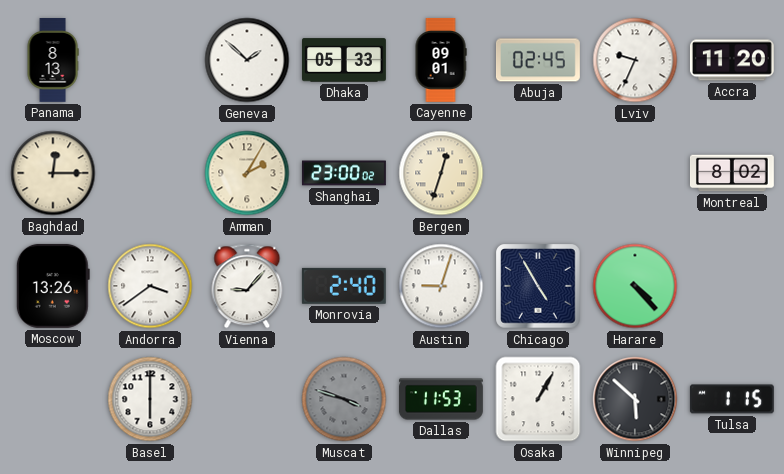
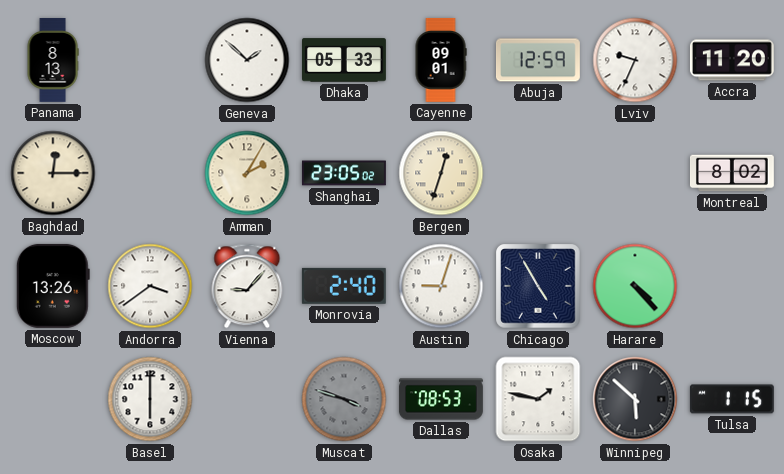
Abuja: 02:45 -> 12:59 (538, 60)
Shanghai: 23:00 -> 23:05 (344, 173)
Dallas: 11:53 -> 08:53 (441, 399)
Osaka: 1:05 -> 1:47 (538, 399)
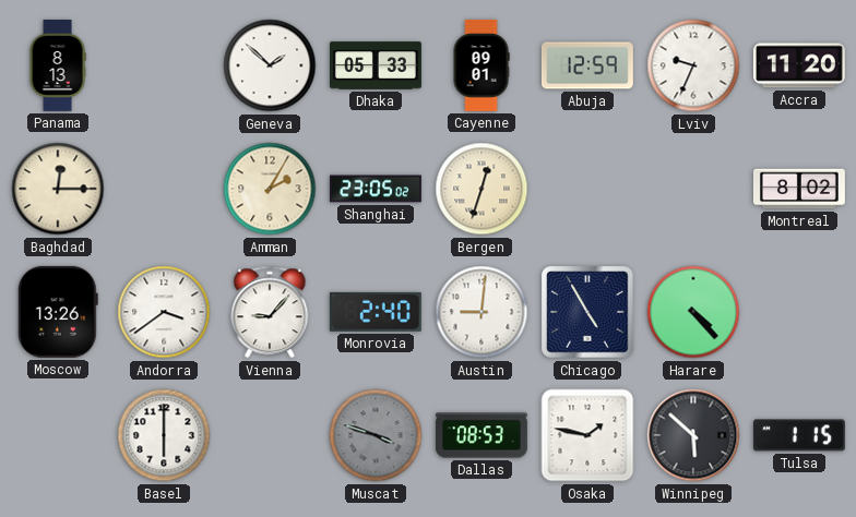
Austin: 9:03 -> 9:01 (481, 312)
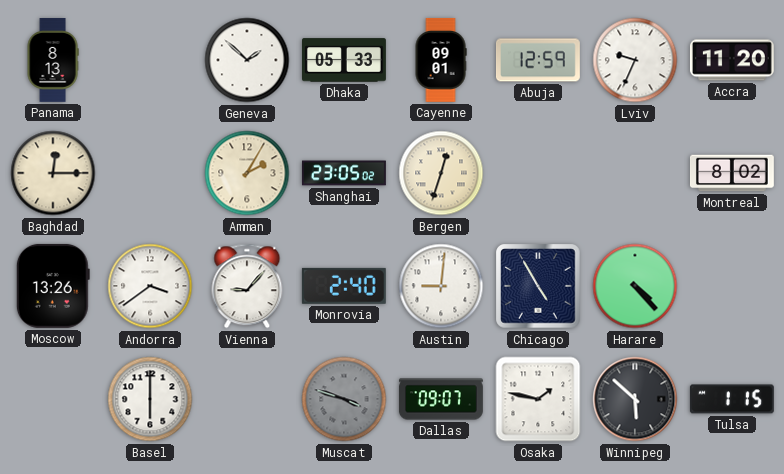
Dallas: 08:53 -> 09:07 (441, 399)
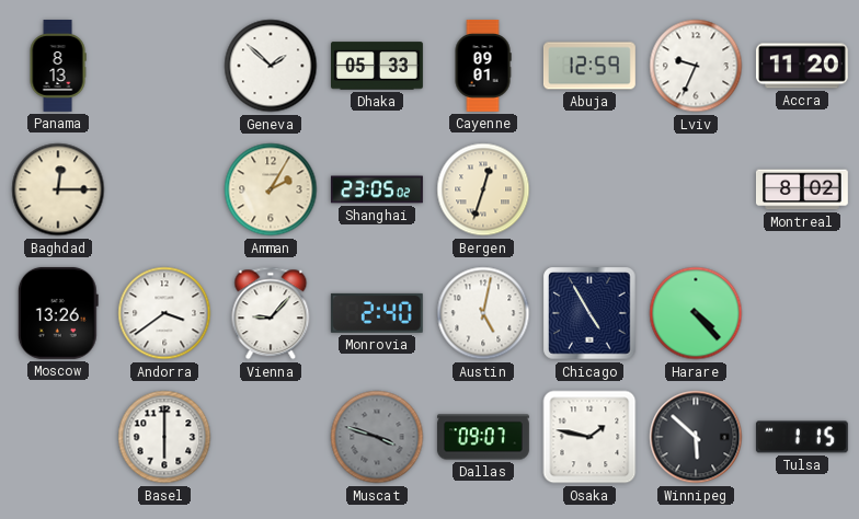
Austin: 9:01 -> 5:02 (483, 313)
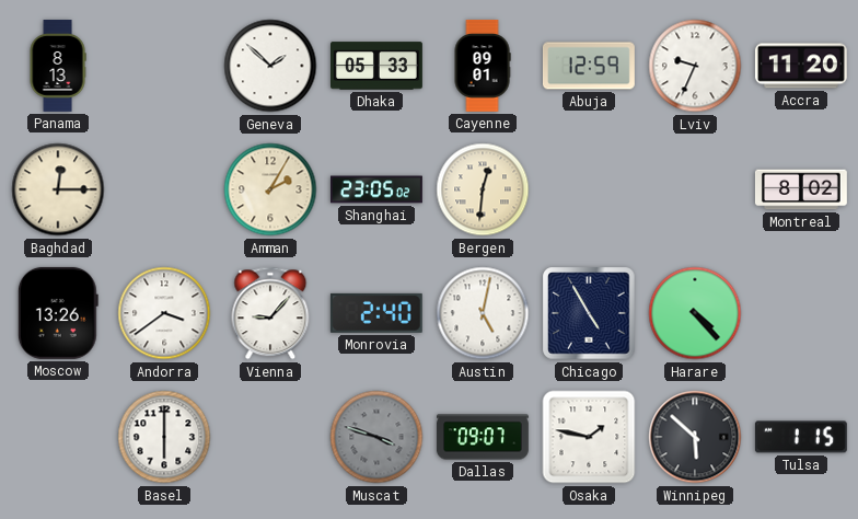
Bergen: 12:33 -> 12:31 (483, 189)
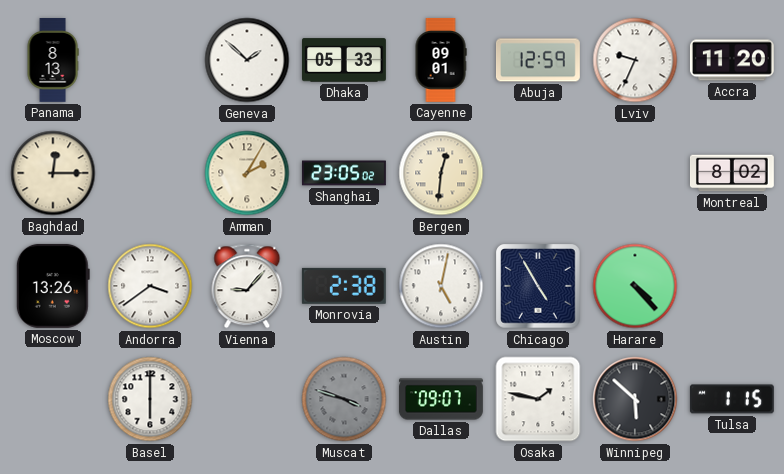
Monrovia: 2:40 -> 2:38 (344, 286)
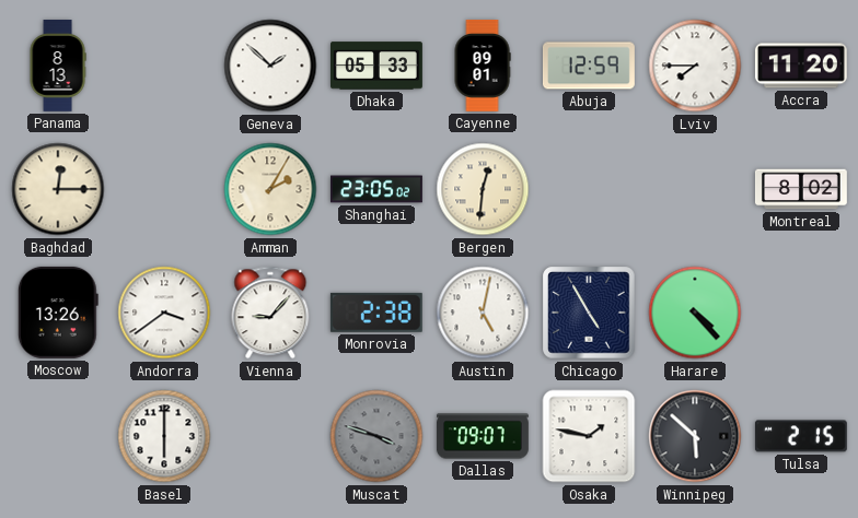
Lviv: 9:34 -> 7:45 (695, 66)
Tulsa: 1:15 -> 2:15 (801, 436)
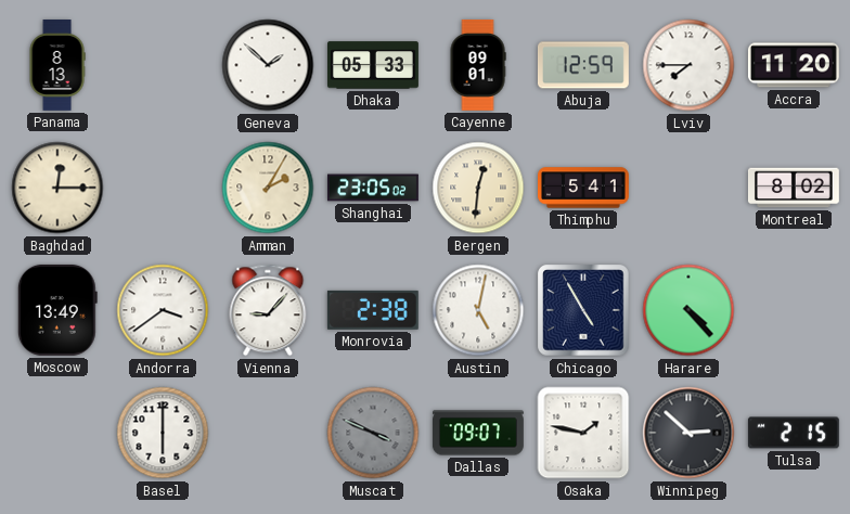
Thimphu: none -> 5:41 (584, 188)
Moscow: 13:26 -> 13:49 (57, 310)
Muscat: 3:48 -> 3:49 (373, 433)
Winnipeg: 5:52 -> 2:52 (688, 433)
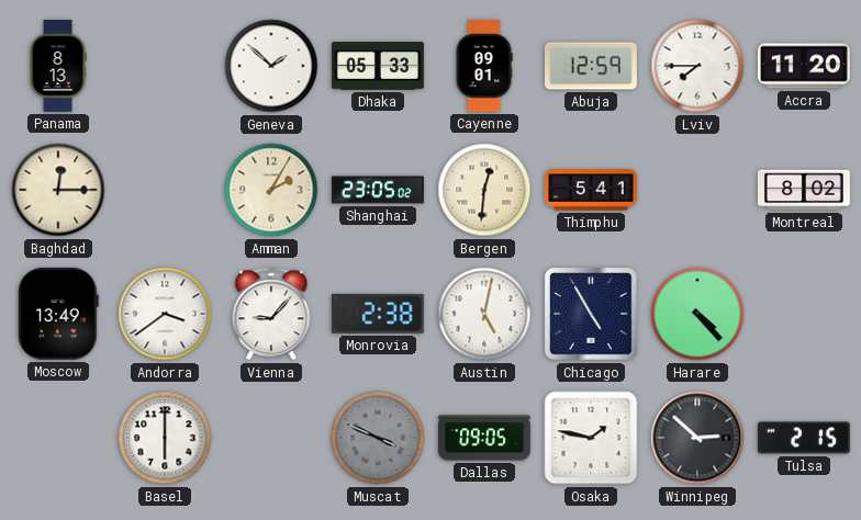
Dallas: 09:07 -> 09:05 (484, 438)
